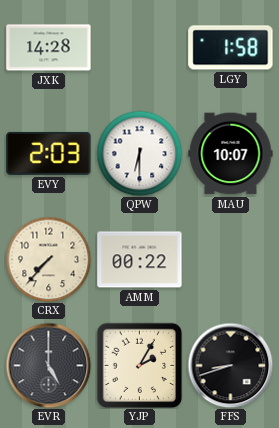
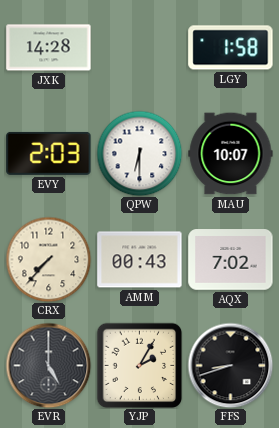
AMM: 00:22 -> 00:43 (140, 260)
AQX: none -> 7:02 (231, 260)
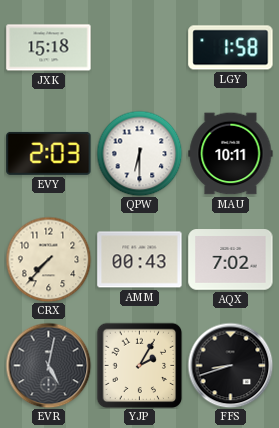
JXK: 14:28 -> 15:18 (49, 48)
MAU: 10:07 -> 10:11 (231, 154)
EVR: 5:00 -> 5:02 (48, 365)
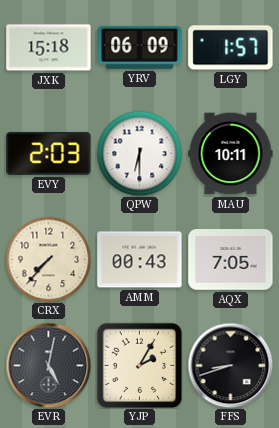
YRV: none -> 06:09 (140, 47)
LGY: 1:58 -> 1:57 (231, 48)
AQX: 7:02 -> 7:05 (231, 260)
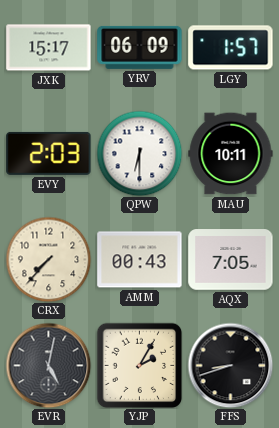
JXK: 15:18 -> 15:17 (49, 48)
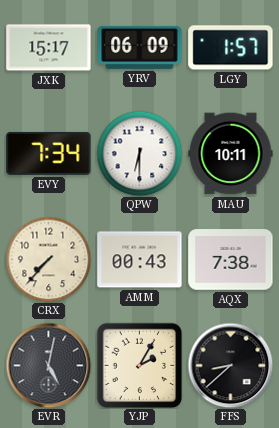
EVY: 2:03 -> 7:34 (49, 153)
AQX: 7:05 -> 7:38 (231, 260)
FFS: 8:42 -> 8:38 (230, 365)
